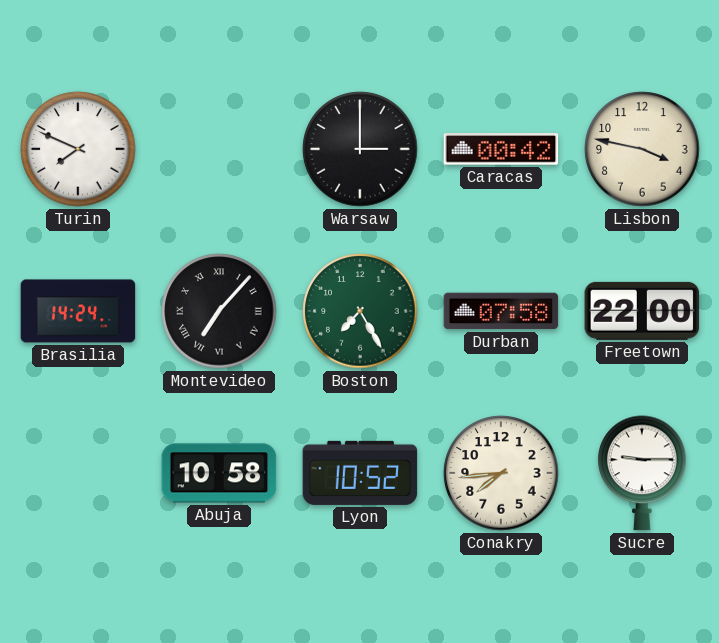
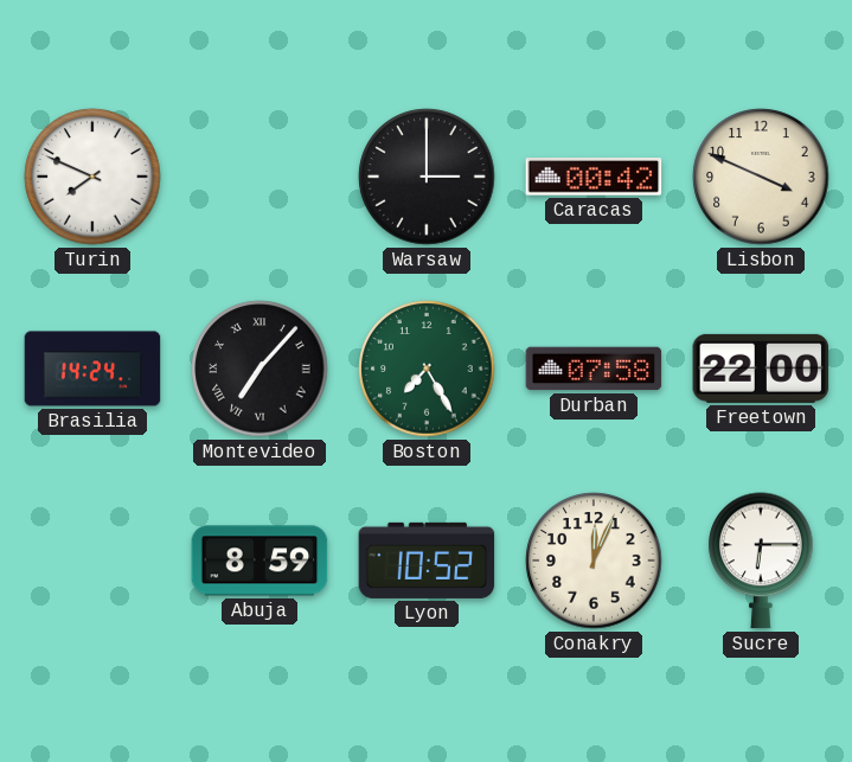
Lisbon: 3:47 -> 3:49 (761, 177)
Abuja: 10:58 -> 8:59 (260, 561)
Conakry: 7:44 -> 12:04 (594, 561)
Sucre: 9:15 -> 6:15 (761, 561)
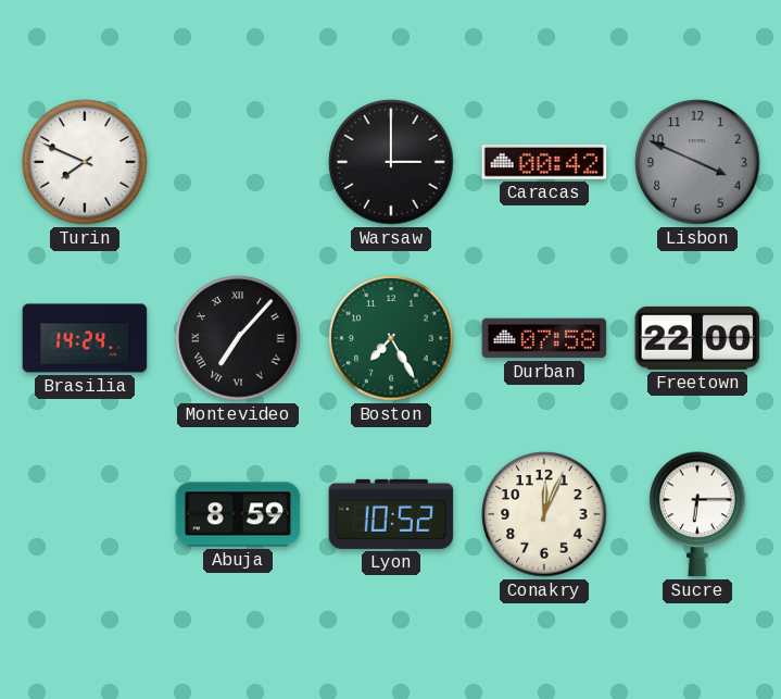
Lisbon dial: cream -> grey (697, 162)
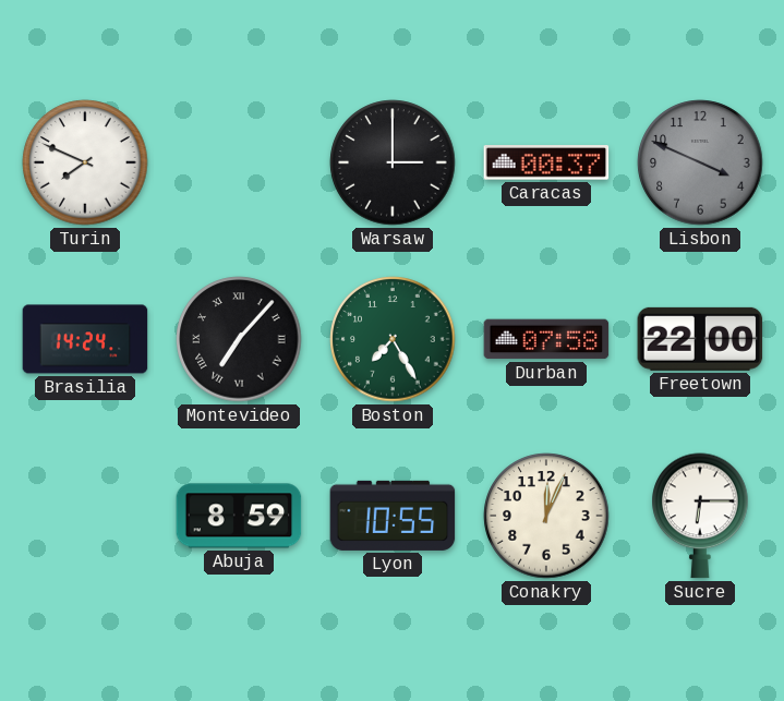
Caracas: 00:42 -> 00:37 (546, 162)
Lyon: 10:52 -> 10:55 (393, 516)
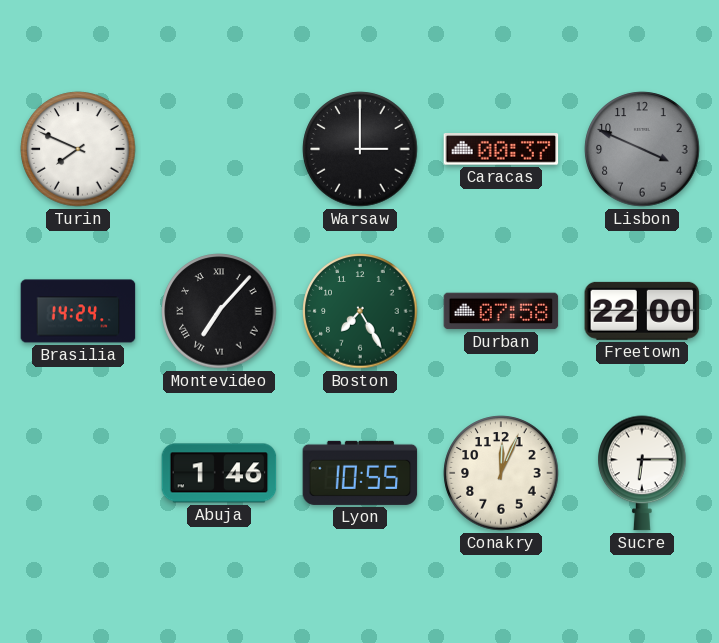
Abuja: 8:59 -> 1:46 (219, 473)
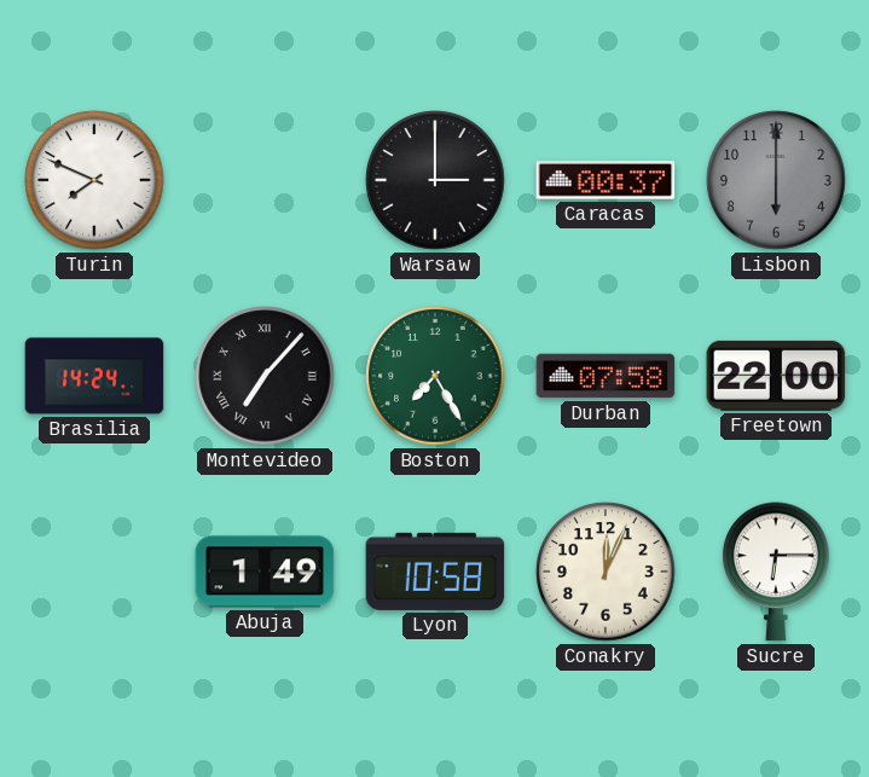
Lisbon: 3:49 -> 6:00 (776, 180)
Abuja: 1:46 -> 1:49 (265, 572)
Lyon: 10:55 -> 10:58 (435, 572)
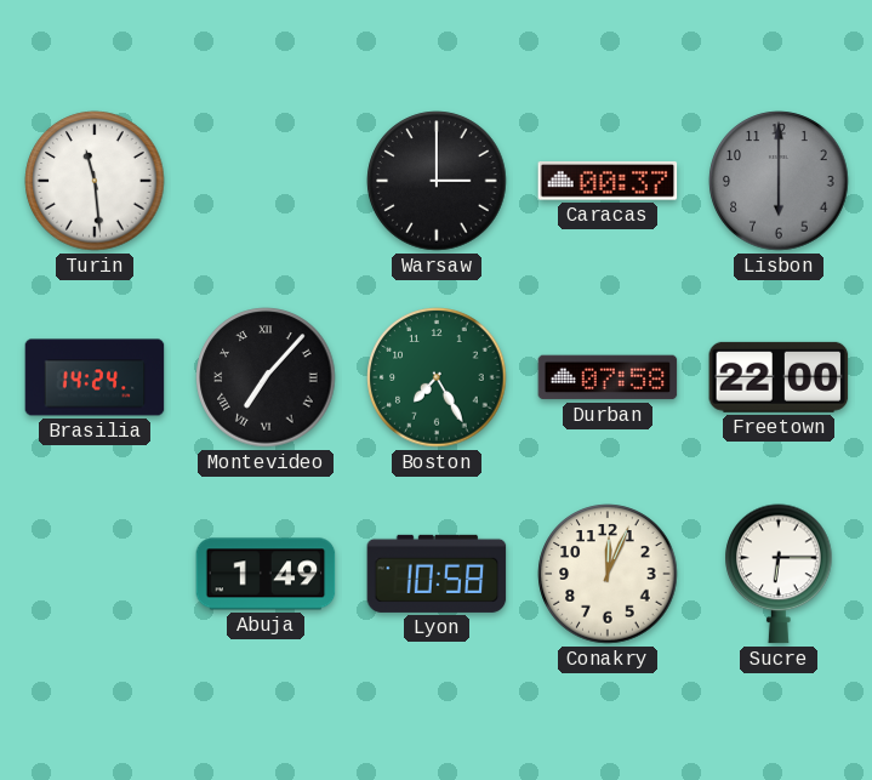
Turin: 7:49 -> 11:29 (95, 181)
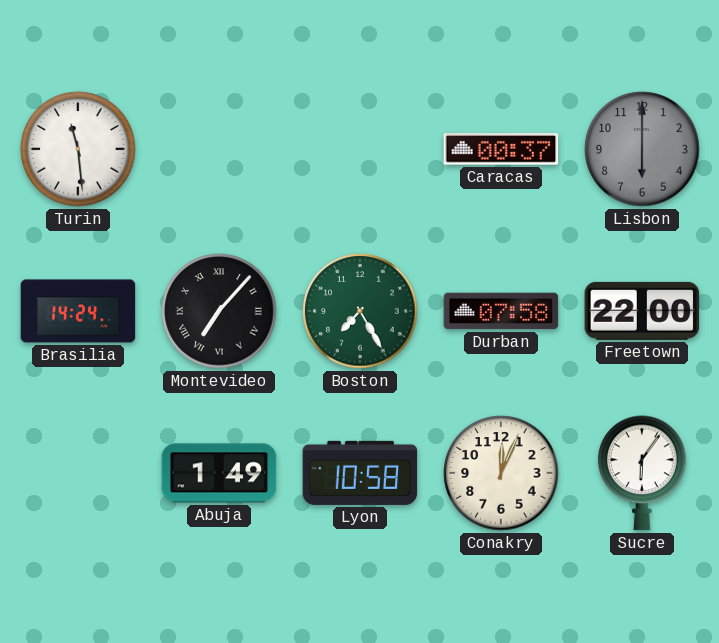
Warsaw: 3:00 -> none (437, 181)
Sucre: 6:15 -> 6:06 (642, 473)
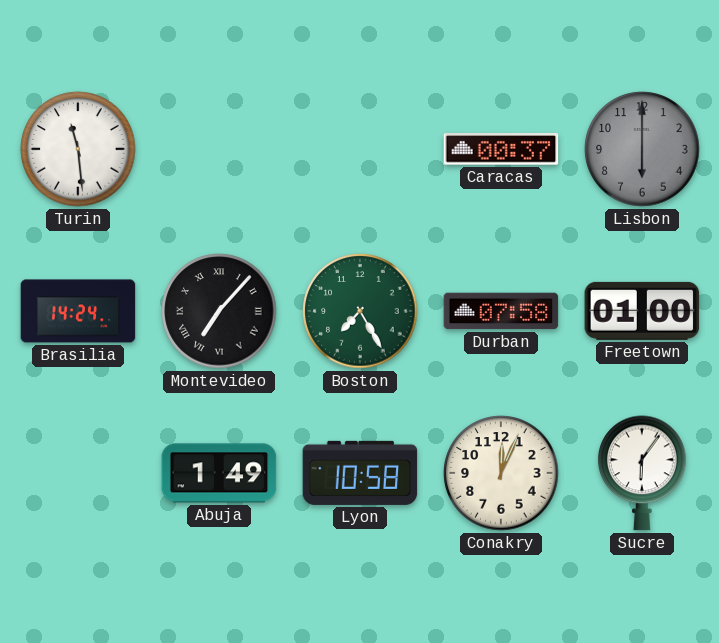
Freetown: 22:00 -> 01:00 (642, 311)
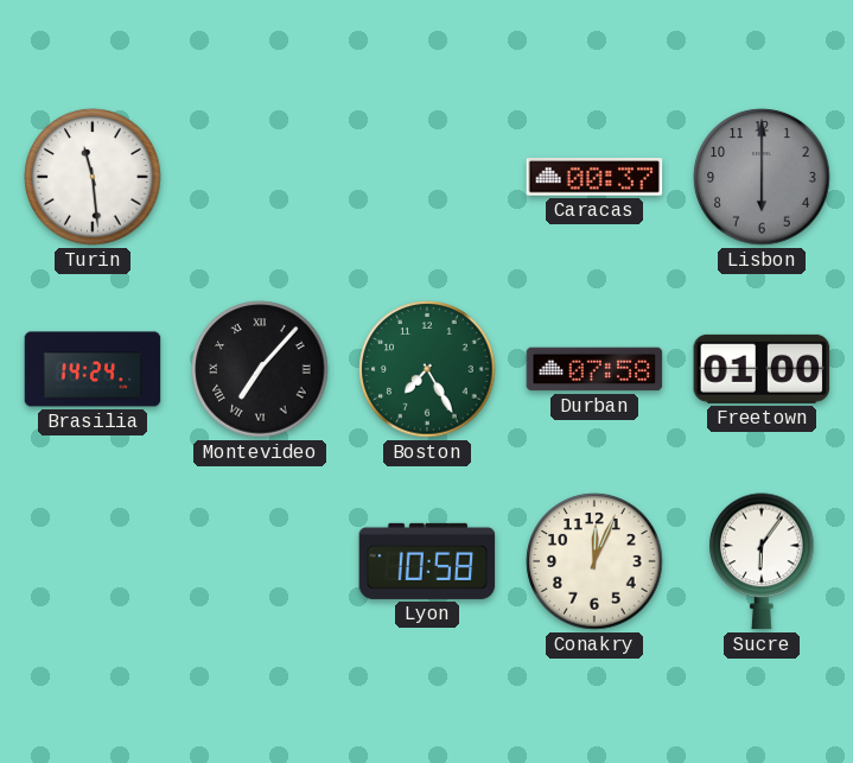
Abuja: 1:49 -> none (219, 473)
